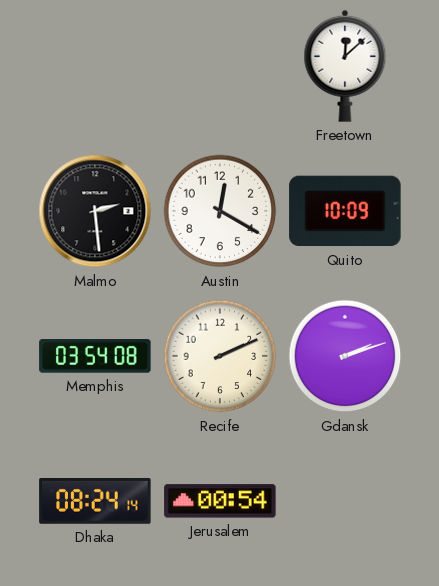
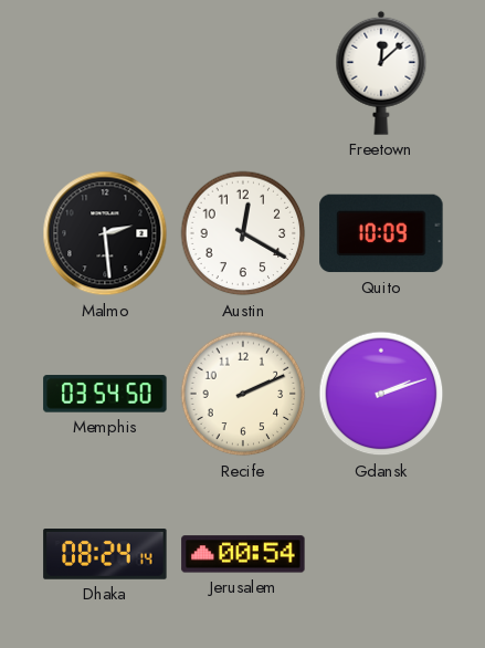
Memphis: 03:54:08 -> 03:54:50 (105, 394)
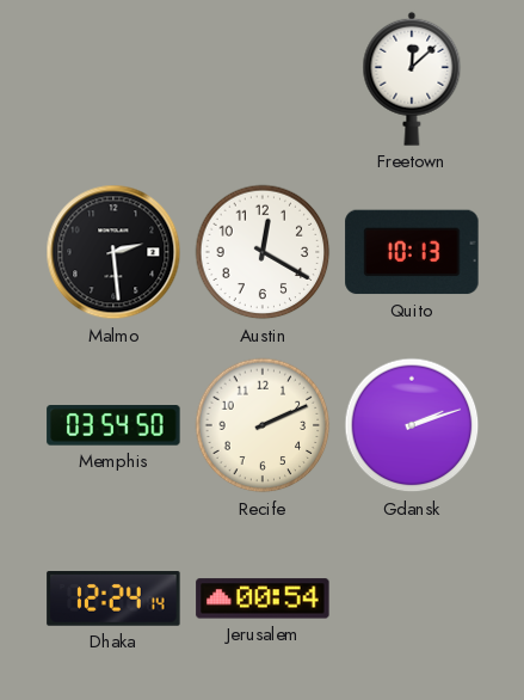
Quito: 10:09 -> 10:13 (412, 252)
Dhaka: 08:24 -> 12:24 (113, 600)
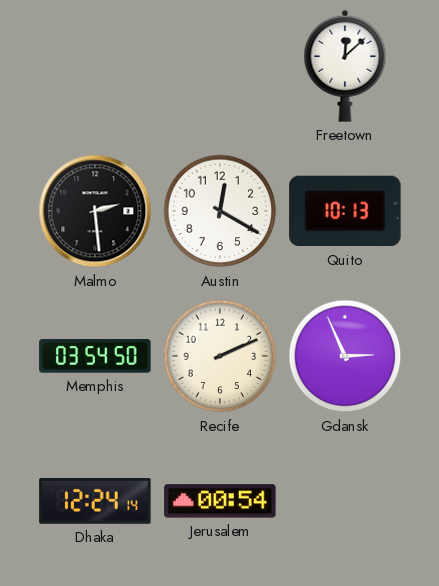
Gdansk: 2:12 -> 2:56 (345, 356)
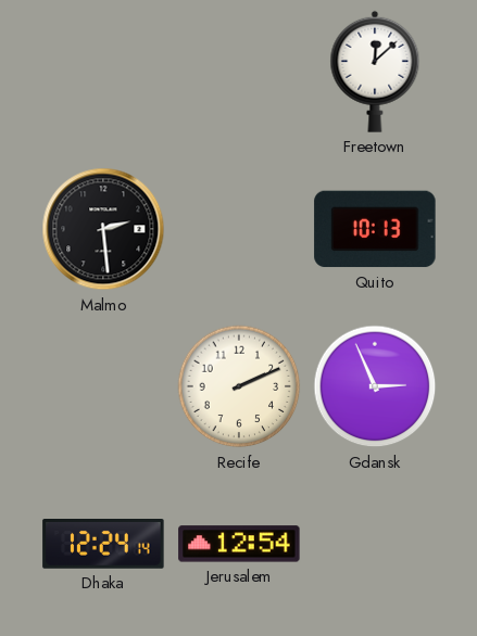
Austin: 12:20 -> none (220, 211)
Memphis: 03:54 -> none (95, 356)
Jerusalem: 00:54 -> 12:54 (239, 544)
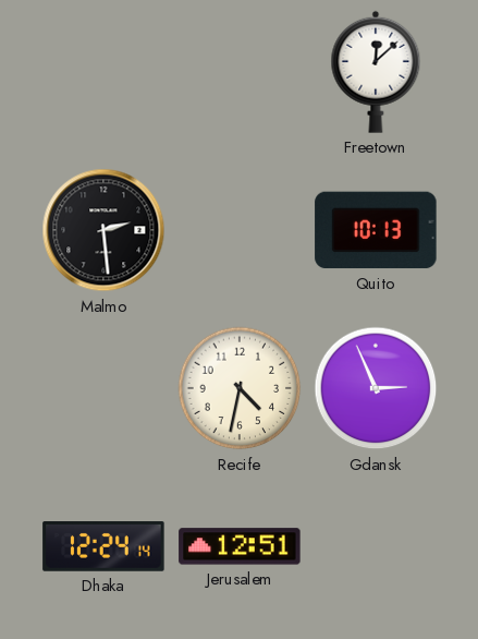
Recife: 2:11 -> 4:32 (240, 388)
Jerusalem: 12:54 -> 12:51 (240, 546)
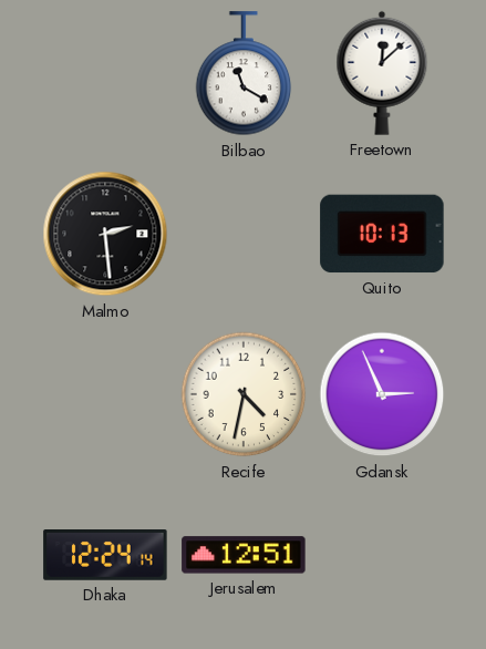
Bilbao: none -> 11:20 (244, 74)
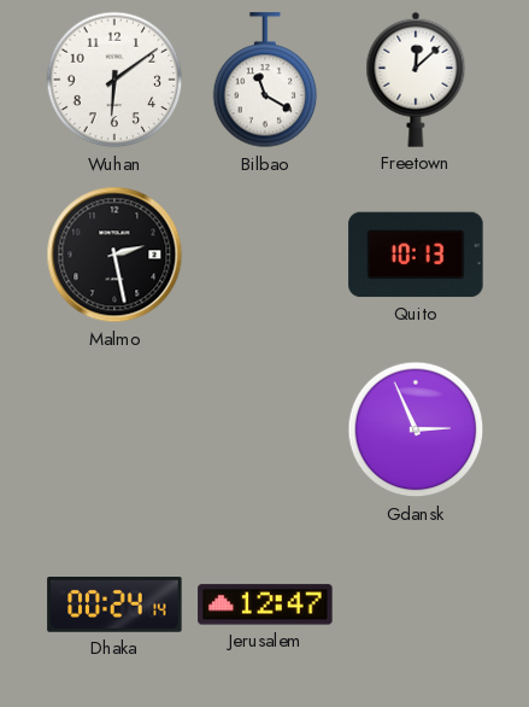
Wuhan: none -> 6:09 (114, 80)
Malmo: 2:29 -> 2:28 (114, 255)
Recife: 4:32 -> none (244, 394)
Dhaka: 12:24 -> 00:24 (114, 606)
Jerusalem: 12:51 -> 12:47 (265, 604)
